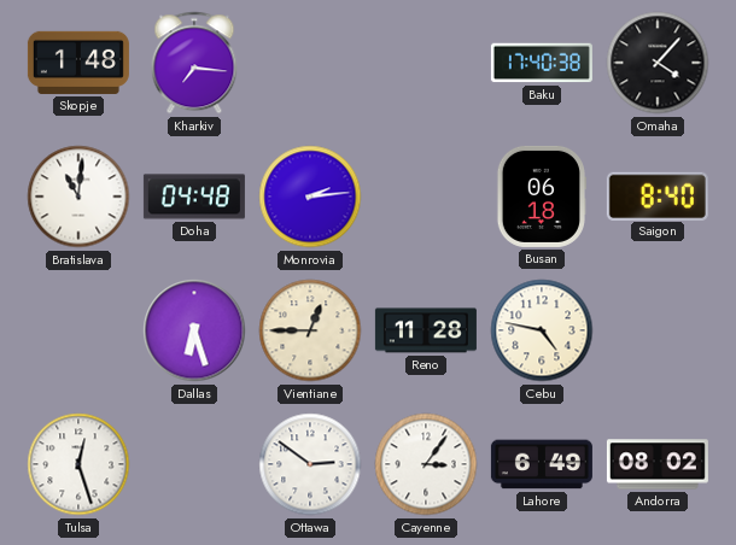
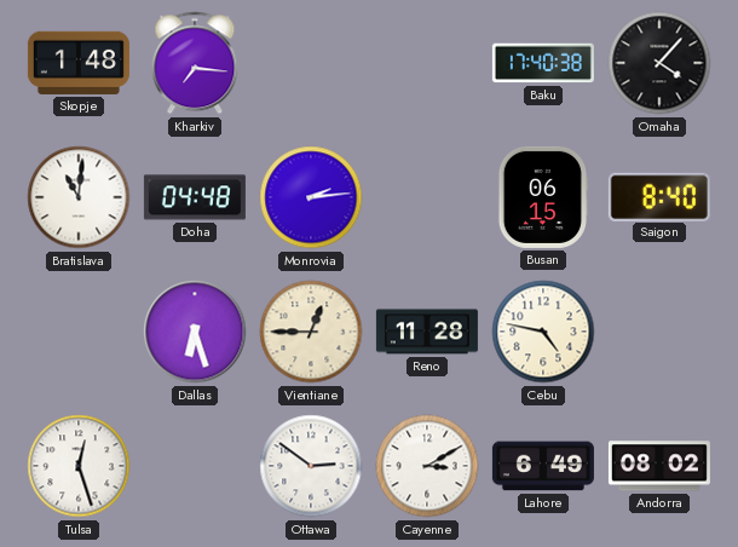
Busan: 06:18 -> 06:15 (542, 197)
Cayenne: 3:06 -> 3:10 (427, 466)
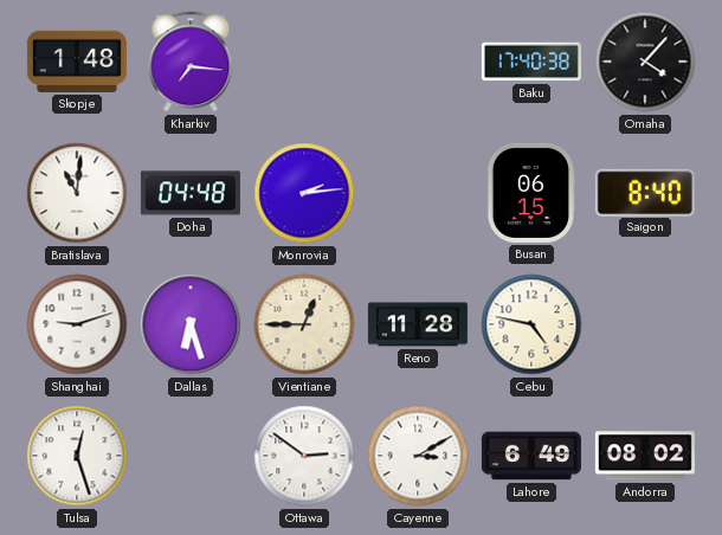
Shanghai: none -> 9:12 (77, 324)
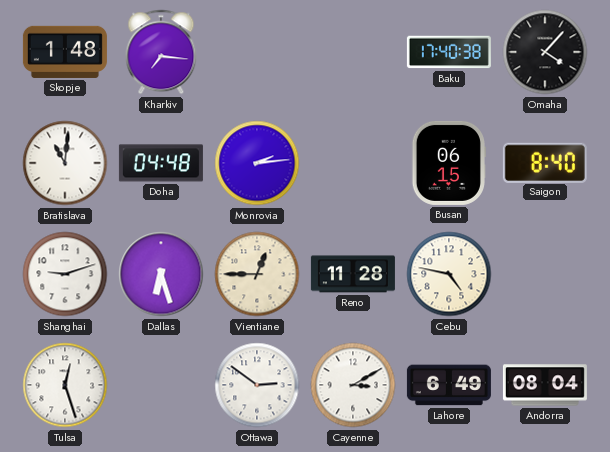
Andorra: 08:02 -> 08:04 (545, 385)
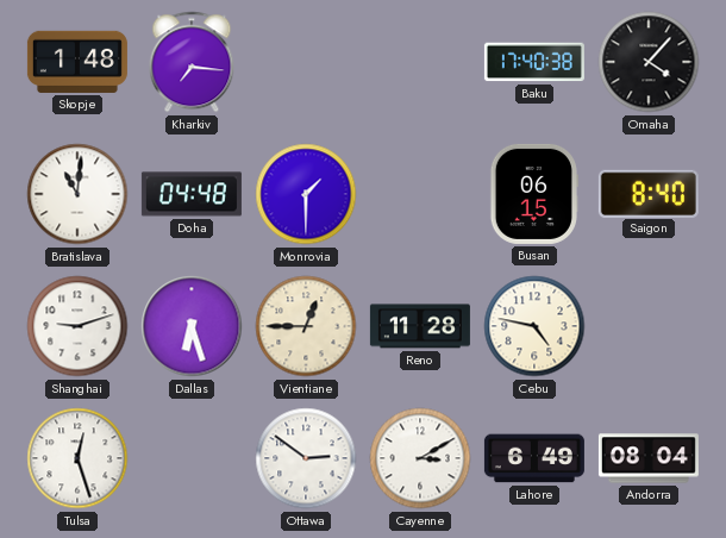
Monrovia: 2:14 -> 1:30 (306, 194)
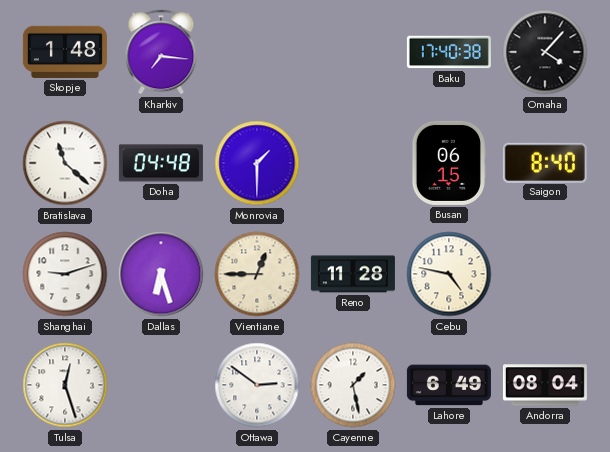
Bratislava: 11:01 -> 11:22 (65, 163)
Cayenne: 3:10 -> 1:28 (353, 385)
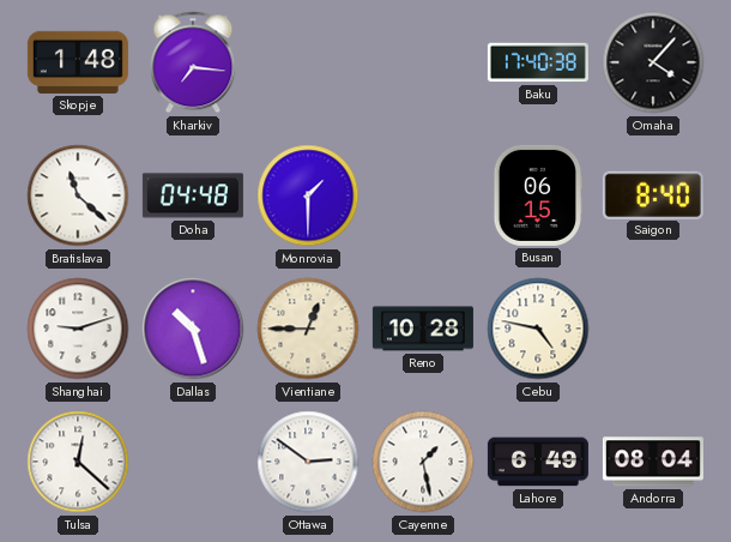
Dallas: 6:27 -> 10:27 (193, 329)
Reno: 11:28 -> 10:28 (423, 329)
Tulsa: 12:27 -> 12:22 (78, 462)
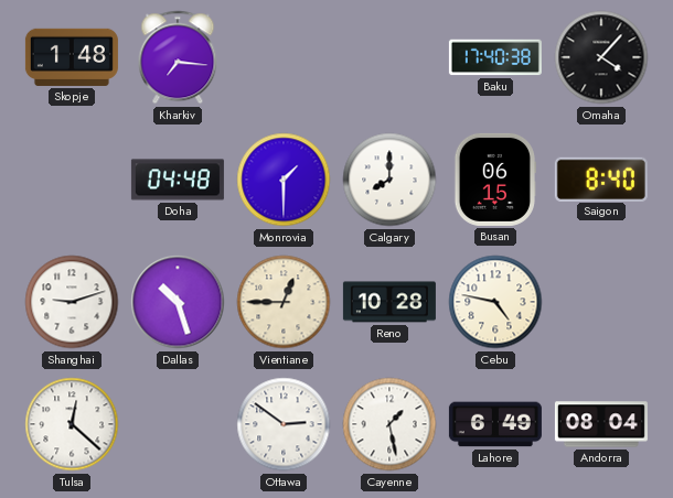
Bratislava: 11:22 -> none (78, 195)
Calgary: none -> 8:00 (389, 180)
